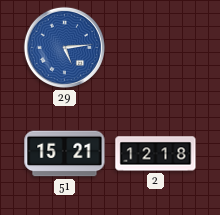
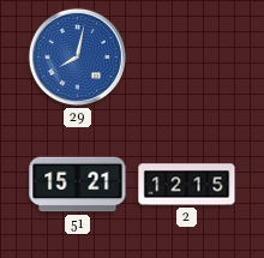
29: 5:14 -> 8:02 (77, 56)
2: 12:18 -> 12:15 (187, 185)
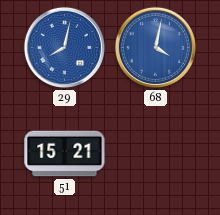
68: none -> 4:02 (155, 47)
2: 12:15 -> none (187, 185)
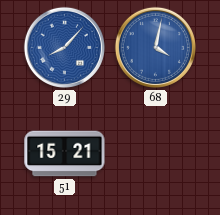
29: 8:02 -> 8:07 (64, 47)
